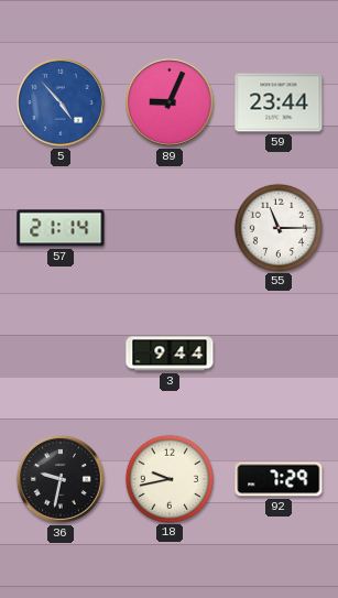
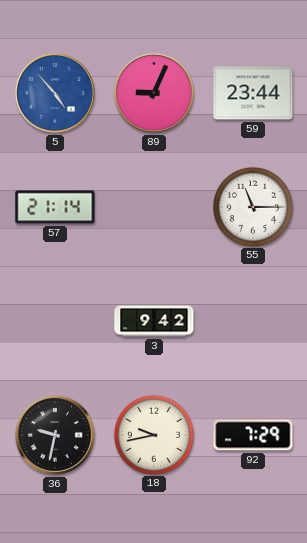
3: 9:44 -> 9:42 (154, 321)
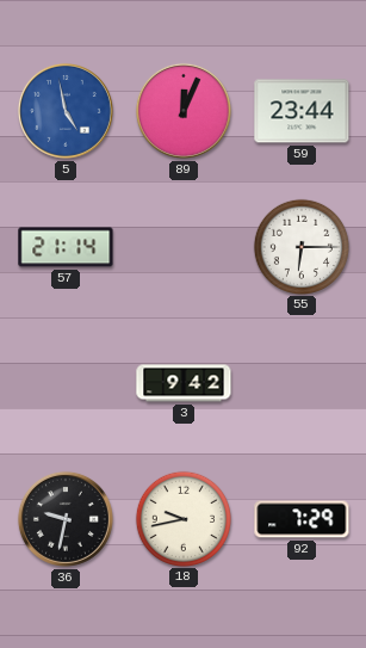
5: 4:53 -> 4:58 (66, 111)
89: 9:04 -> 12:04 (184, 111)
55: 11:15 -> 6:15 (300, 246)
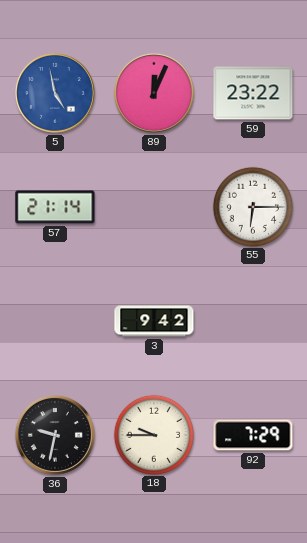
59: 23:44 -> 23:22 (253, 93)
18: 9:43 -> 9:45 (153, 434)
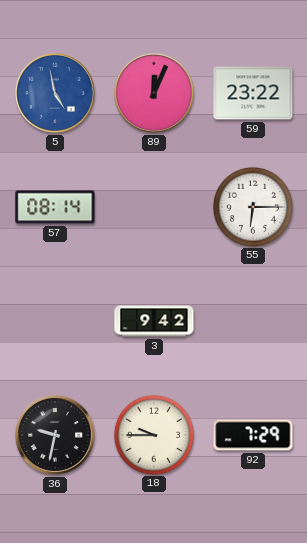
57: 21:14 -> 08:14 (55, 207)
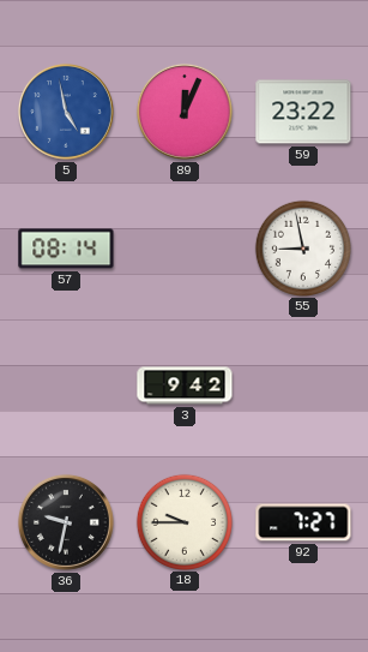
55: 6:15 -> 8:58 (302, 247)
92: 7:29 -> 7:27 (303, 522)
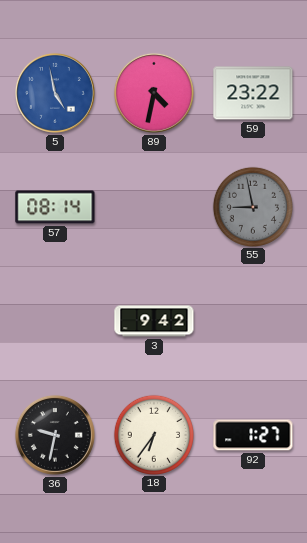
89: 12:04 -> 4:32 (154, 93)
55 dial: white -> grey (252, 206)
18: 9:45 -> 6:36 (153, 434)
92: 7:27 -> 1:27 (253, 435)
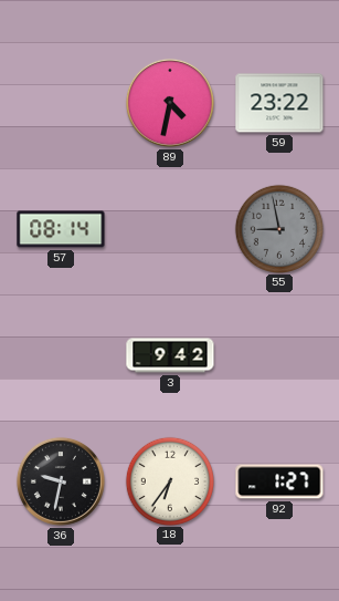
5: 4:58 -> none (55, 93)
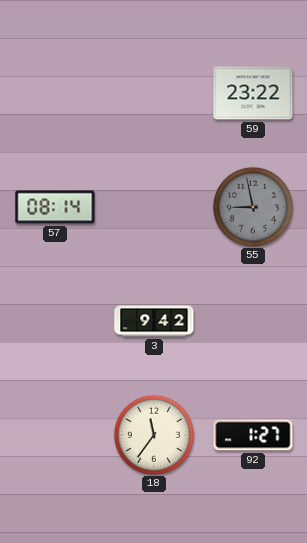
89: 4:32 -> none (170, 103)
36: 9:32 -> none (61, 481)
18: 6:36 -> 11:36 (153, 434)
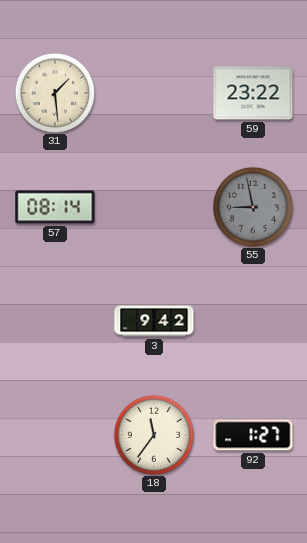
31: none -> 1:29 (54, 92)
